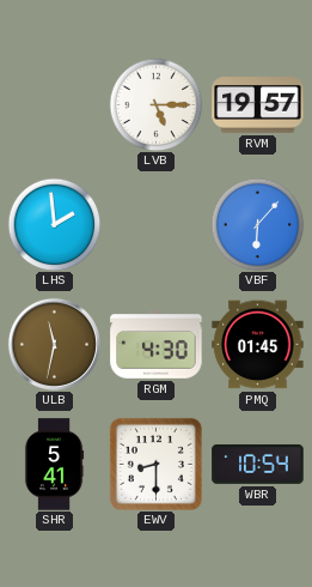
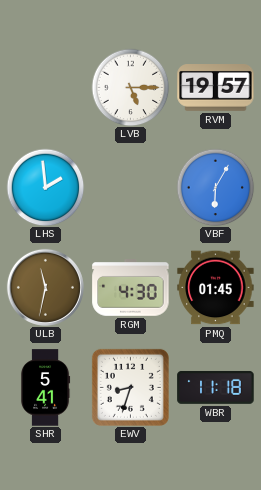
VBF: 6:07 -> 6:05 (215, 187)
EWV: 8:30 -> 8:33 (130, 387)
WBR: 10:54 -> 11:18 (216, 388)
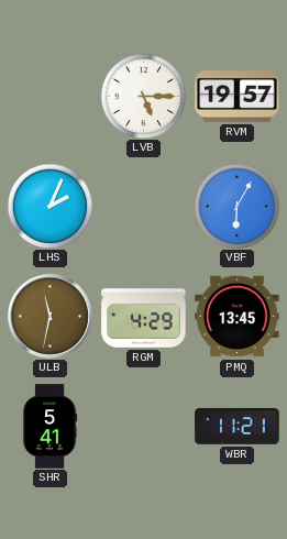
LHS: 1:59 -> 2:04 (49, 206)
RGM: 4:30 -> 4:29 (144, 317)
PMQ: 01:45 -> 13:45 (238, 317)
EWV: 8:33 -> none (130, 387)
WBR: 11:18 -> 11:21 (238, 427)
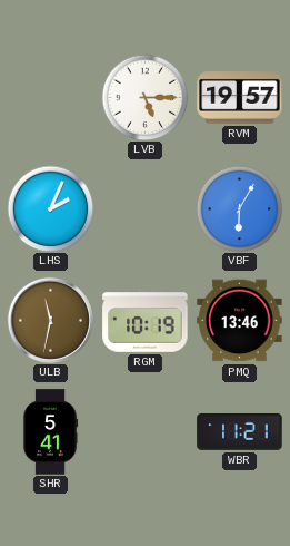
RGM: 4:29 -> 10:19 (146, 321)
PMQ: 13:45 -> 13:46 (240, 321)
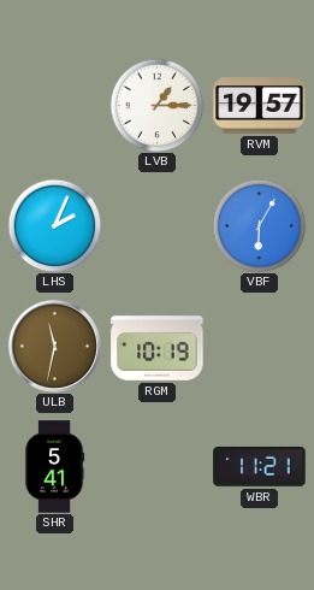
LVB: 5:15 -> 1:15 (156, 105)
PMQ: 13:46 -> none (240, 321)
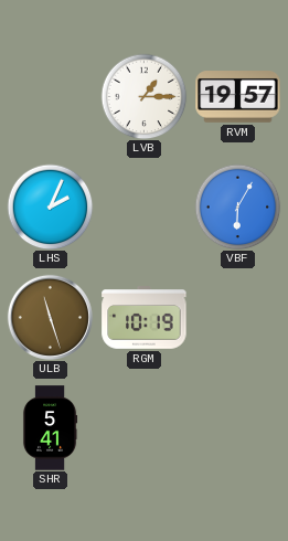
ULB: 11:32 -> 11:27 (50, 317)
WBR: 11:21 -> none (260, 467)
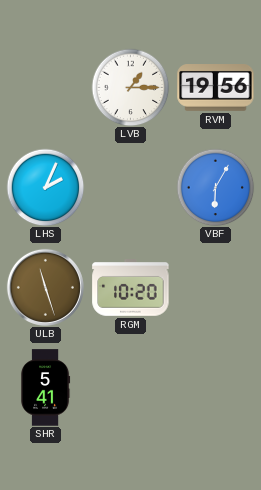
RVM: 19:57 -> 19:56 (216, 88)
RGM: 10:19 -> 10:20 (131, 288)
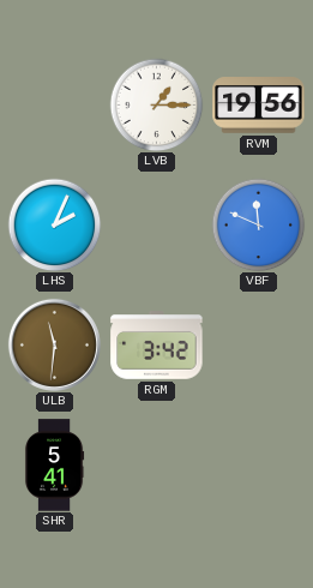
VBF: 6:05 -> 11:49 (258, 224)
ULB: 11:27 -> 11:31 (54, 344)
RGM: 10:20 -> 3:42 (157, 346)
